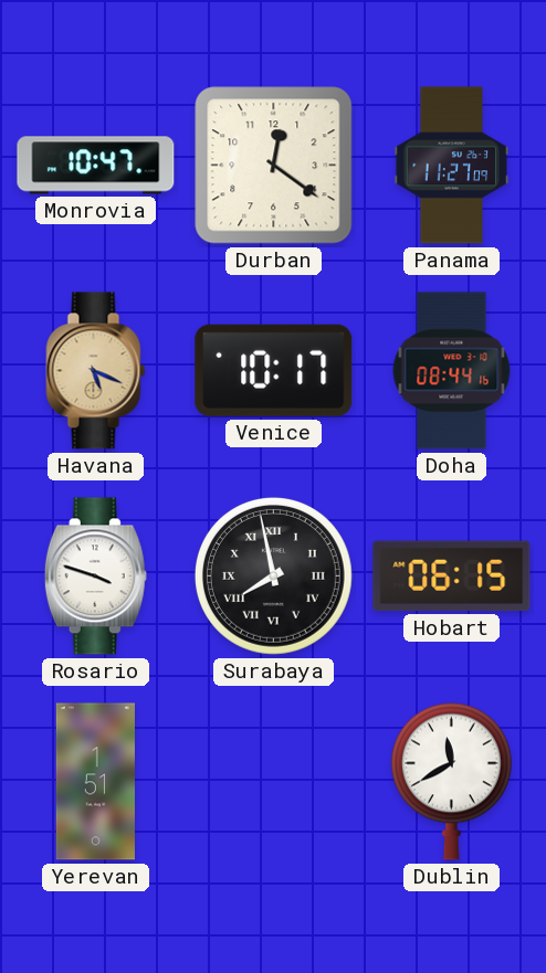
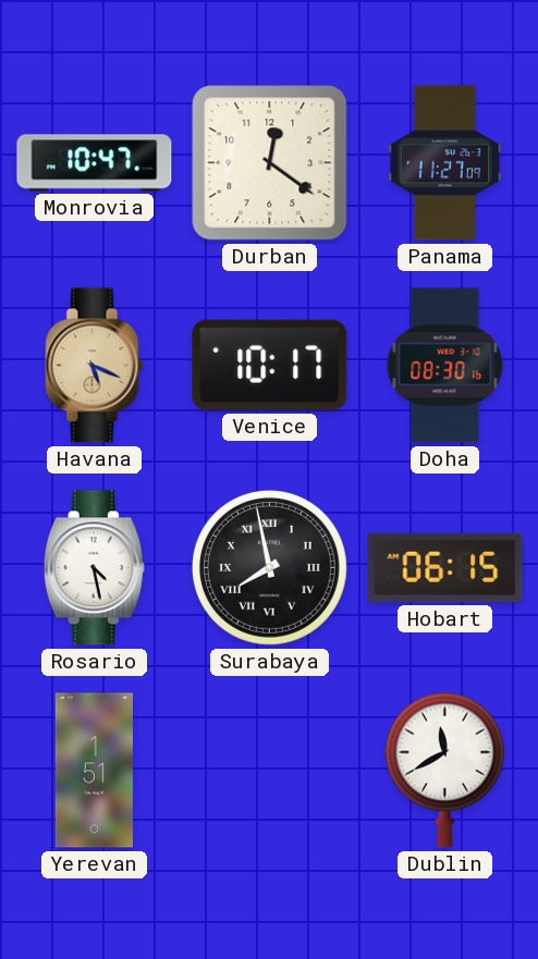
Doha: 08:44 -> 08:30 (445, 366)
Rosario: 3:48 -> 4:28 (94, 568)
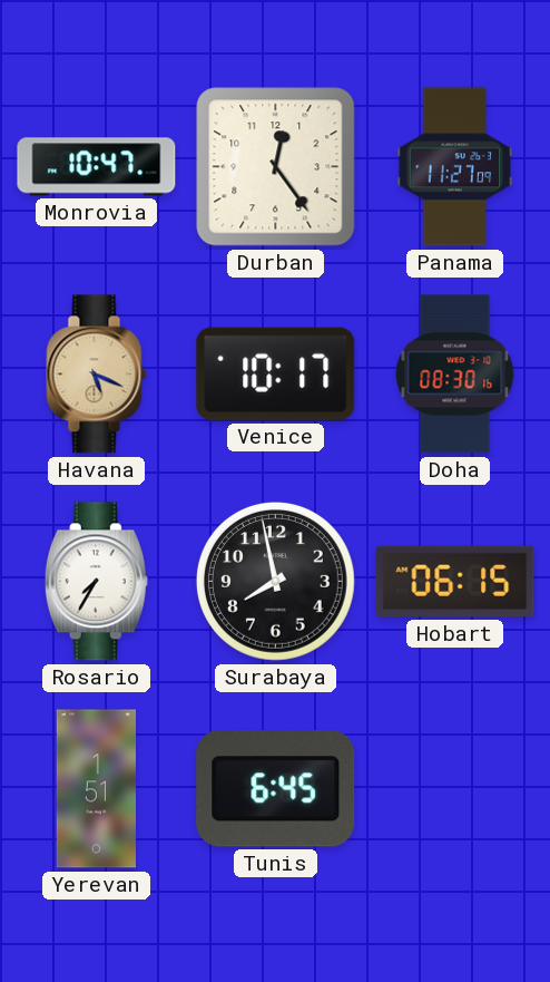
Durban: 12:21 -> 12:24 (276, 167)
Rosario: 4:28 -> 7:35 (96, 582)
Surabaya numerals: Roman -> Arabic (275, 581)
Tunis: none -> 6:45 (276, 789)
Dublin: 11:40 -> none (444, 770)
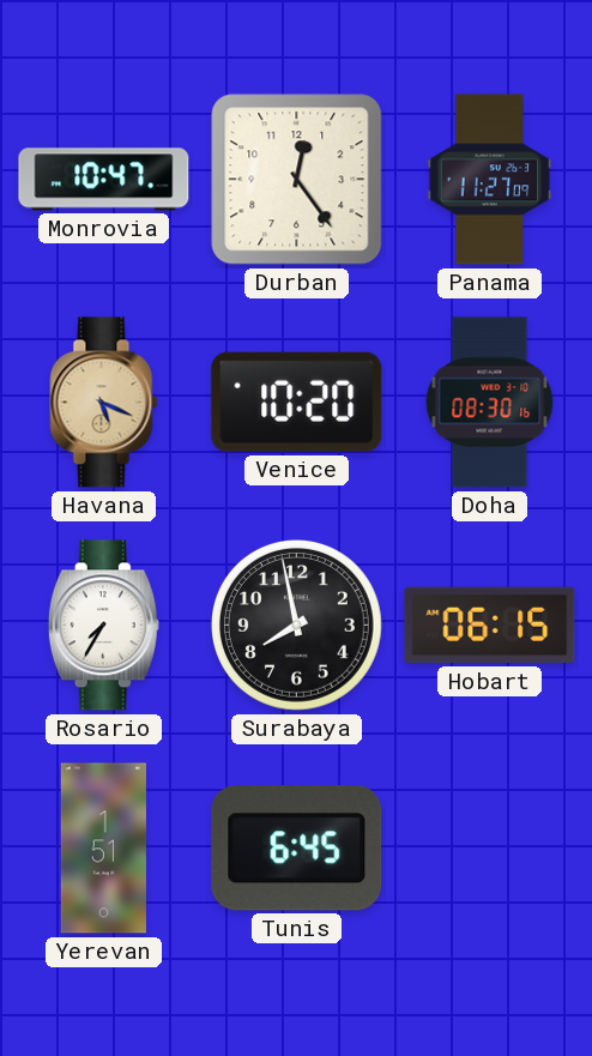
Venice: 10:17 -> 10:20 (297, 402)
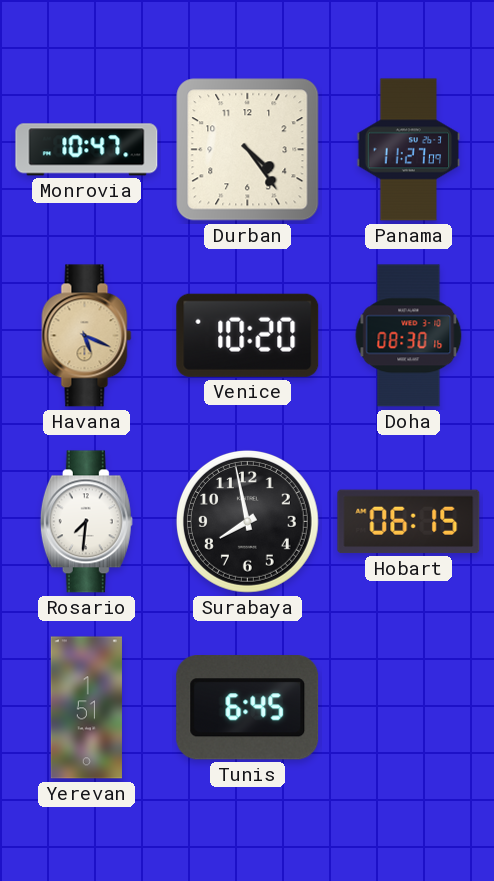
Durban: 12:24 -> 4:24 (248, 150)
Rosario: 7:35 -> 7:31 (86, 522)
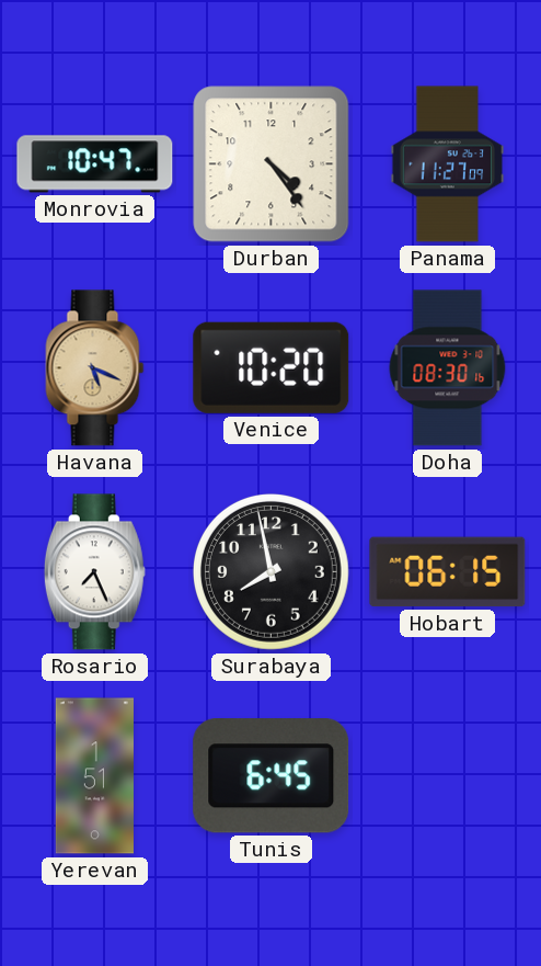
Rosario: 7:31 -> 7:26 (94, 572)
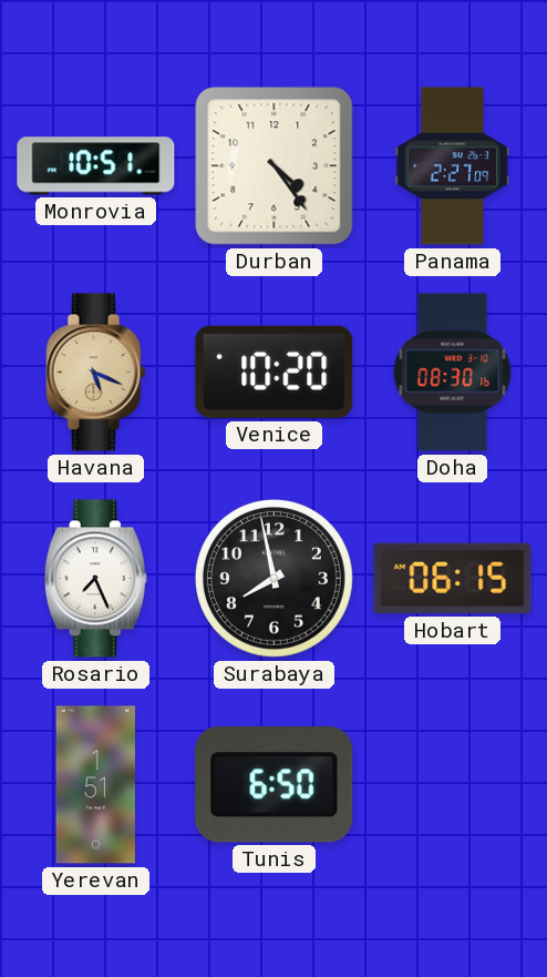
Monrovia: 10:47 -> 10:51 (96, 166)
Panama: 11:27 -> 2:27 (453, 166)
Tunis: 6:45 -> 6:50 (275, 785)
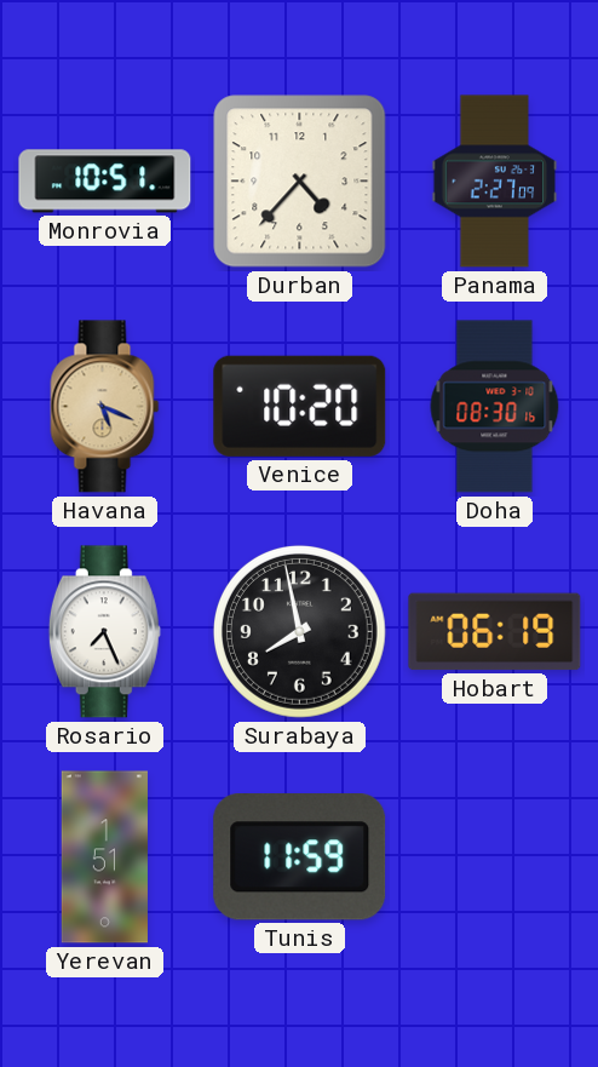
Durban: 4:24 -> 4:37 (300, 182)
Hobart: 06:15 -> 06:19 (495, 632)
Tunis: 6:50 -> 11:59 (300, 857)
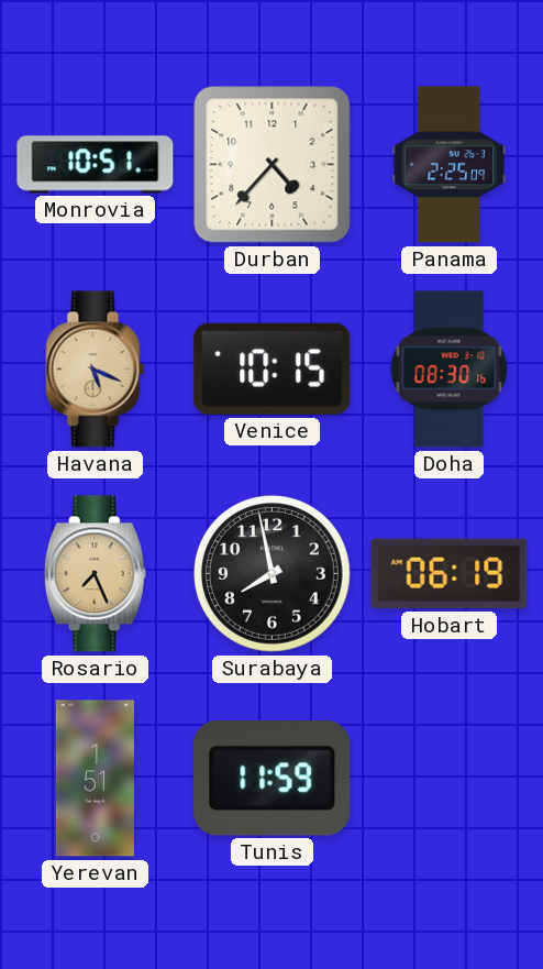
Panama: 2:27 -> 2:25 (450, 165)
Venice: 10:20 -> 10:15 (273, 368)
Rosario dial: white -> champagne (95, 574)
